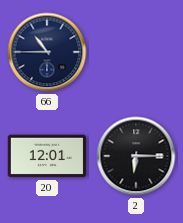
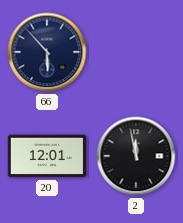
66: 10:45 -> 5:53 (47, 52)
2: 6:15 -> 11:58 (136, 156)
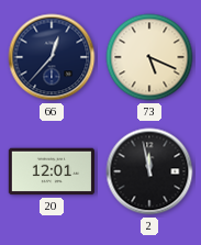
66: 5:53 -> 12:37 (52, 57)
73: none -> 5:19 (149, 57)
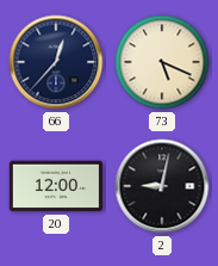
20: 12:01 -> 12:00 (56, 186)
2: 11:58 -> 9:02 (162, 186)
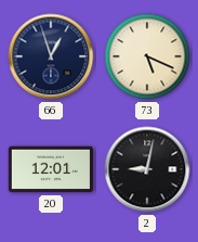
66: 12:37 -> 12:57 (51, 56)
20: 12:00 -> 12:01 (51, 169)
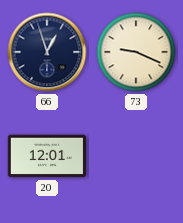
73: 5:19 -> 9:19 (136, 52)
2: 9:02 -> none (147, 169)
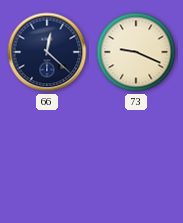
66: 12:57 -> 12:22 (47, 52)
20: 12:01 -> none (47, 156)
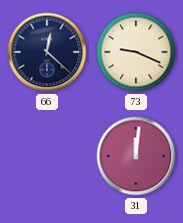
31: none -> 12:01 (136, 156)
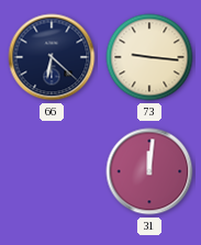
66: 12:22 -> 6:22 (52, 57)
73: 9:19 -> 9:16 (149, 57)
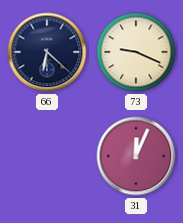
73: 9:16 -> 9:19 (136, 52)
31: 12:01 -> 12:04 (136, 156)
